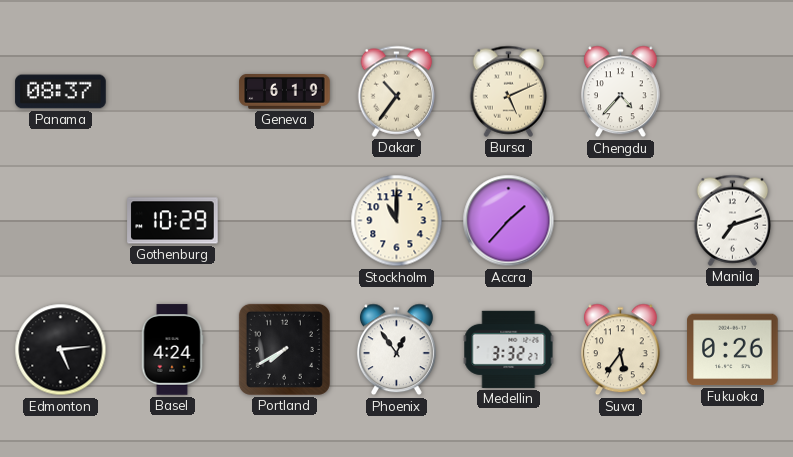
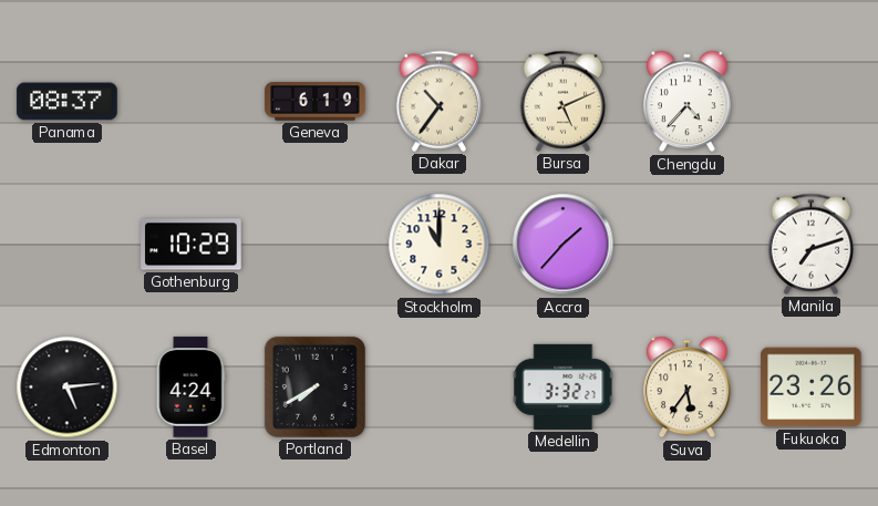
Phoenix: 12:54 -> none (396, 350)
Fukuoka: 0:26 -> 23:26 (812, 388)
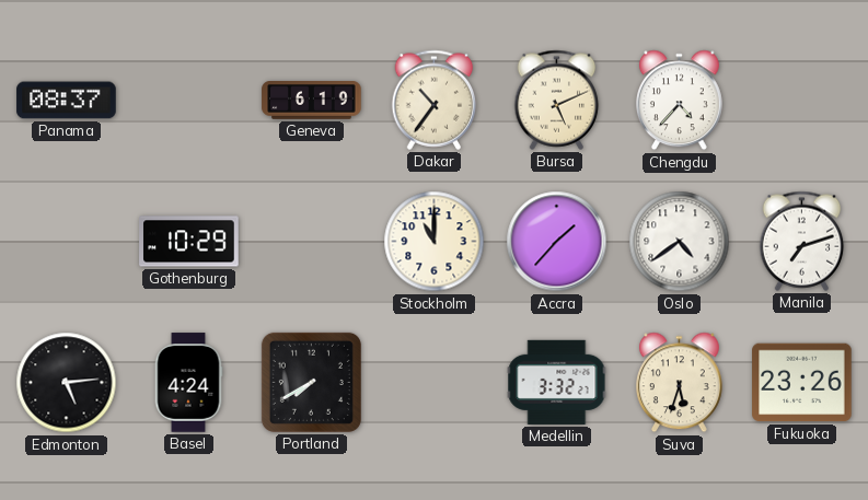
Oslo: none -> 4:39 (680, 242)
Suva: 5:36 -> 5:33 (679, 383)
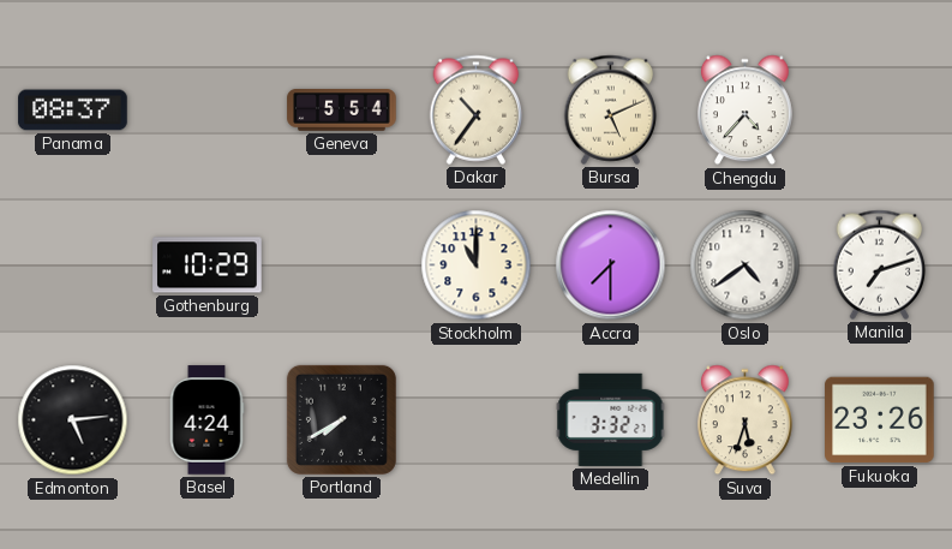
Geneva: 6:19 -> 5:54 (342, 111)
Accra: 1:37 -> 7:30 (611, 265)
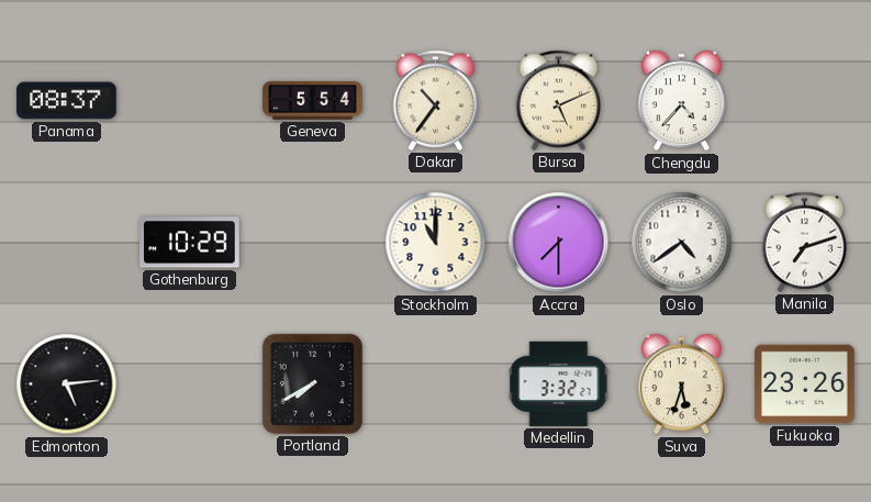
Basel: 4:24 -> none (206, 420)
